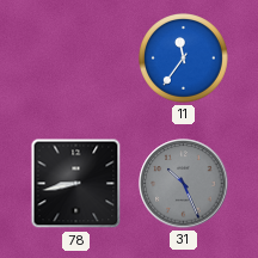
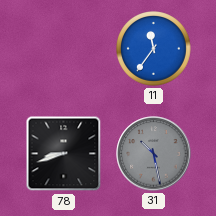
78: 8:43 -> 8:42 (64, 154)
31: 10:26 -> 10:28 (154, 154)
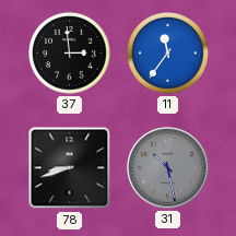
37: none -> 2:59 (70, 54)
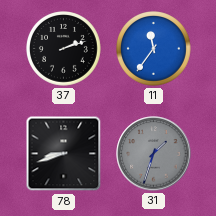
37: 2:59 -> 2:12 (64, 49)
31: 10:28 -> 1:33 (154, 154)
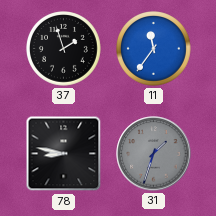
37: 2:12 -> 1:57 (64, 49)
78: 8:42 -> 8:47 (64, 154)
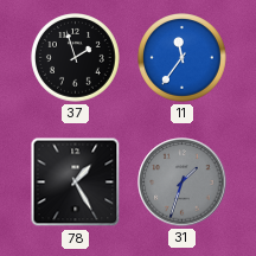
78: 8:47 -> 1:25 (76, 183)
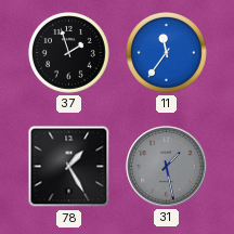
31: 1:33 -> 1:28 (167, 167)
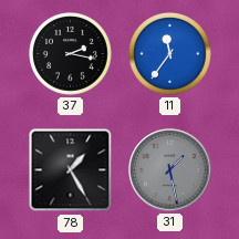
37: 1:57 -> 2:17 (71, 54)
